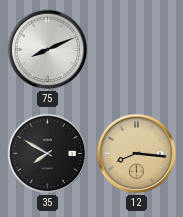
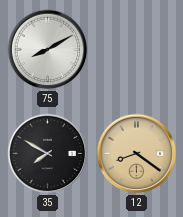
75: 8:11 -> 8:10 (48, 50)
12: 8:16 -> 8:21 (137, 154)
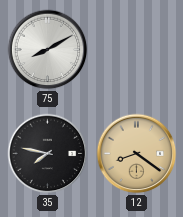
35: 7:50 -> 7:47 (48, 154)
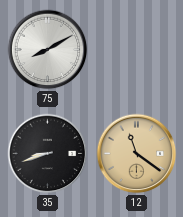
35: 7:47 -> 8:42 (48, 154)
12: 8:21 -> 11:21 (137, 154)
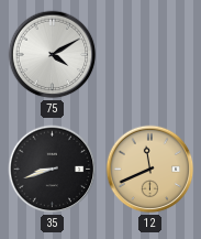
75: 8:10 -> 4:10 (53, 55)
12: 11:21 -> 11:41 (150, 170)
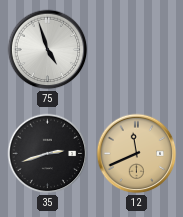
75: 4:10 -> 4:57 (48, 50)
35: 8:42 -> 2:42 (48, 154)
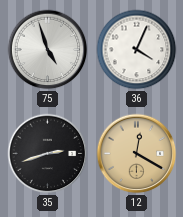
36: none -> 4:04 (137, 50)
12: 11:41 -> 12:20 (137, 154)
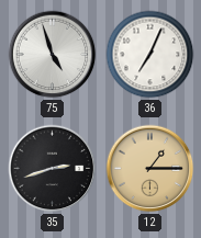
36: 4:04 -> 7:04 (150, 55)
12: 12:20 -> 1:15 (150, 169)
